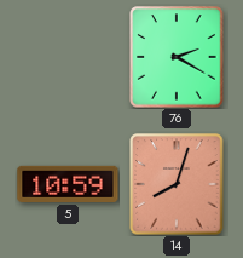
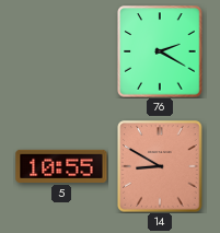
5: 10:59 -> 10:55 (61, 166)
14: 8:03 -> 8:50 (160, 166)
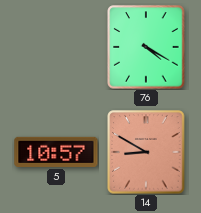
76: 2:20 -> 4:20 (146, 47)
5: 10:55 -> 10:57 (56, 152)
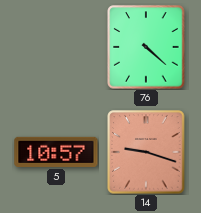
76: 4:20 -> 4:22 (146, 47)
14: 8:50 -> 9:18 (146, 152)
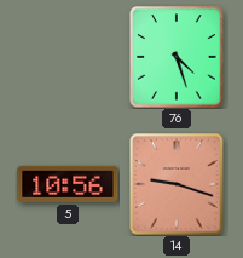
76: 4:22 -> 4:27 (177, 57)
5: 10:57 -> 10:56 (68, 184)
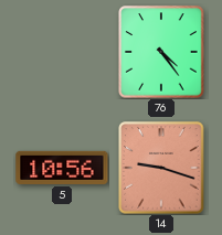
76: 4:27 -> 4:24 (161, 52)
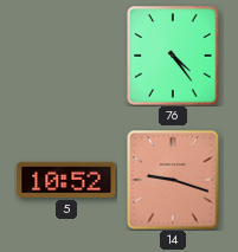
5: 10:56 -> 10:52 (66, 180)
